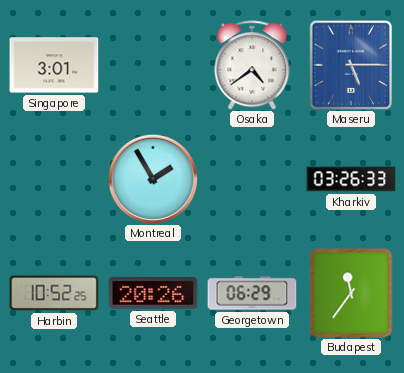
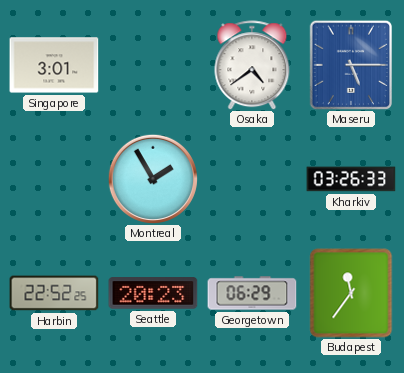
Harbin: 10:52 -> 22:52 (54, 293)
Seattle: 20:26 -> 20:23 (153, 293)
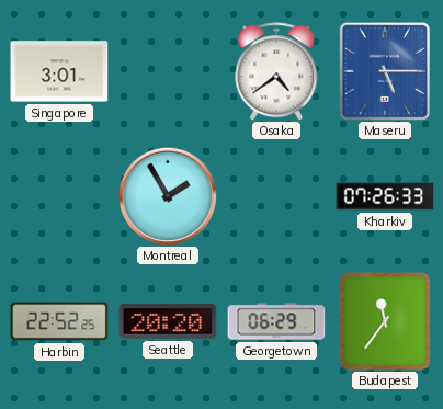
Kharkiv: 03:26 -> 07:26 (385, 196)
Seattle: 20:23 -> 20:20 (168, 321)
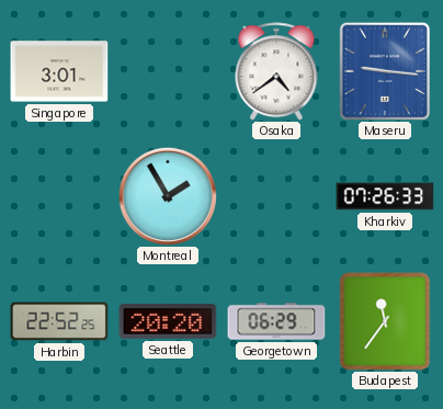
Maseru: 5:15 -> 9:16 (385, 71)
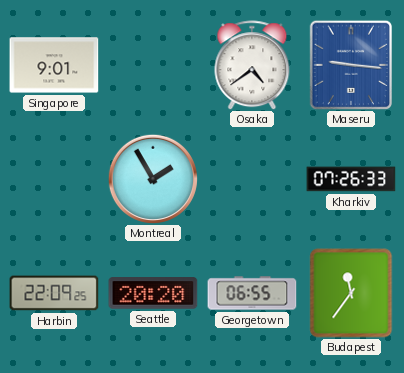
Singapore: 3:01 -> 9:01 (54, 65)
Harbin: 22:52 -> 22:09 (54, 293)
Georgetown: 06:29 -> 06:55 (252, 293)
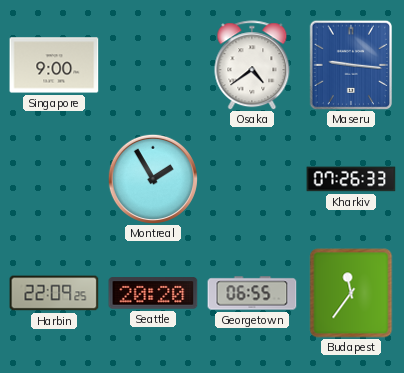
Singapore: 9:01 -> 9:00 (54, 65)
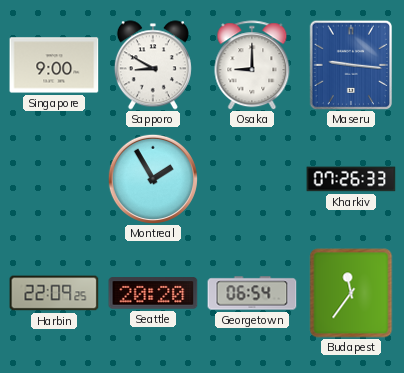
Sapporo: none -> 8:50 (153, 65)
Osaka: 4:39 -> 9:00 (252, 65)
Georgetown: 06:55 -> 06:54 (252, 293)
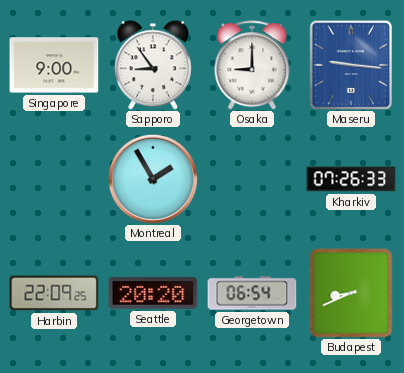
Sapporo: 8:50 -> 8:54 (153, 65)
Budapest: 11:36 -> 8:41 (351, 293)
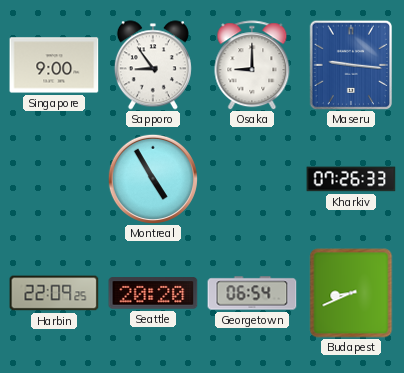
Montreal: 1:55 -> 4:55 (153, 179)
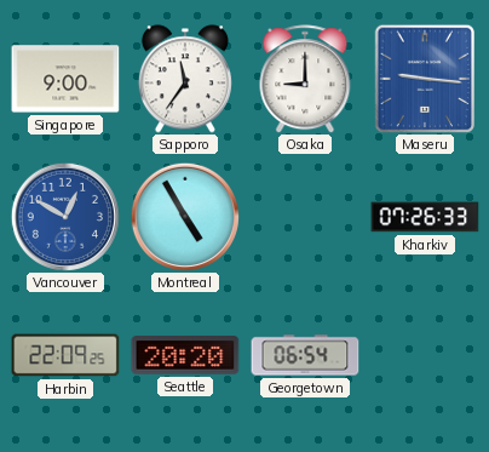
Sapporo: 8:54 -> 11:36 (185, 79)
Vancouver: none -> 12:50 (65, 217)
Budapest: 8:41 -> none (351, 293)
